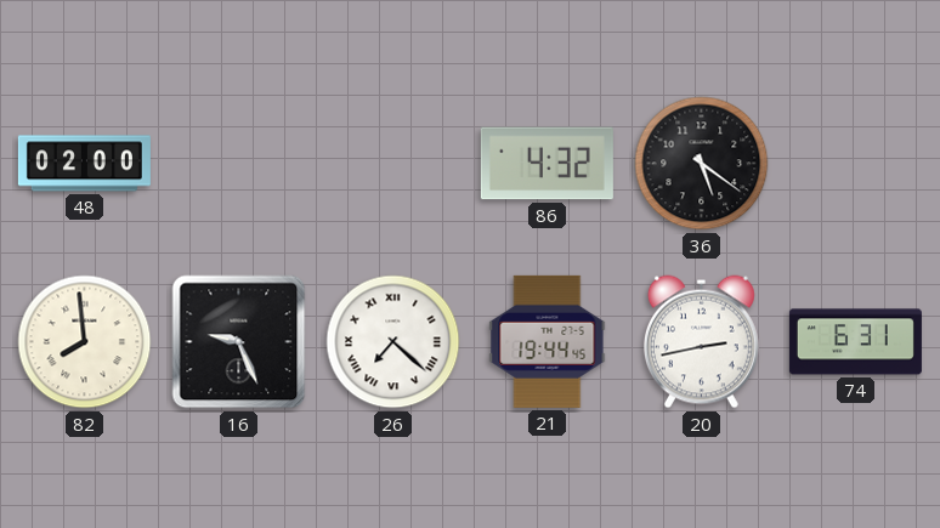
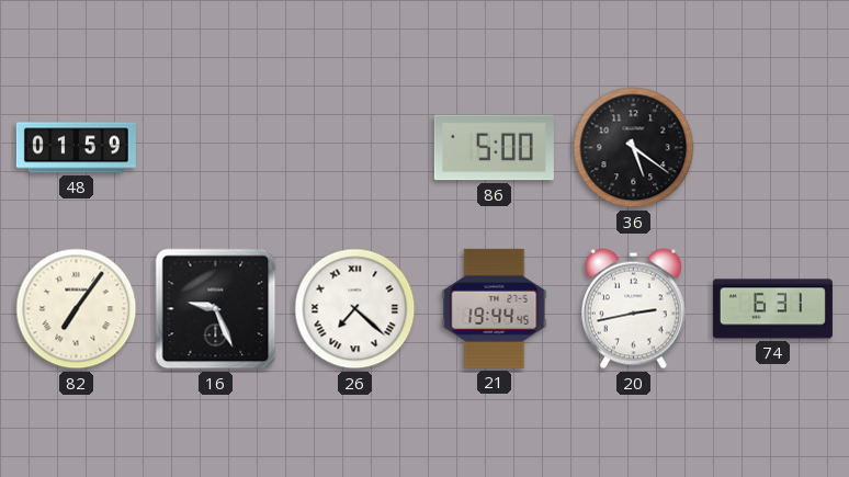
48: 02:00 -> 01:59 (76, 148)
86: 4:32 -> 5:00 (494, 148)
82: 7:59 -> 7:06 (77, 309)
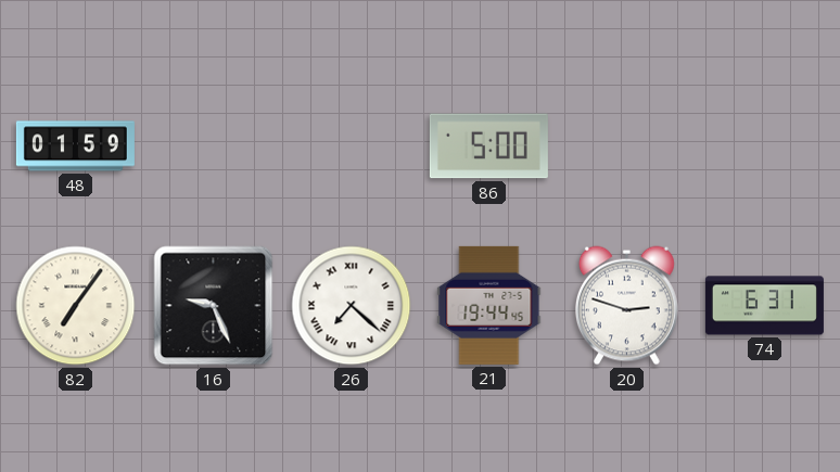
36: 5:21 -> none (634, 148)
20: 2:43 -> 2:48 (626, 306)
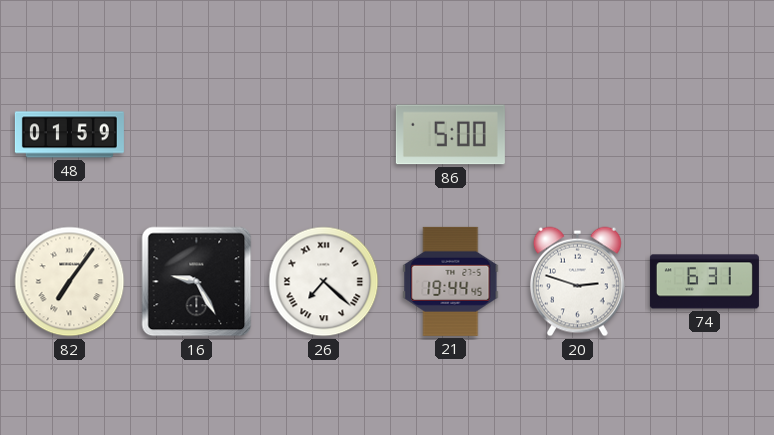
16: 9:26 -> 9:25 (197, 282)
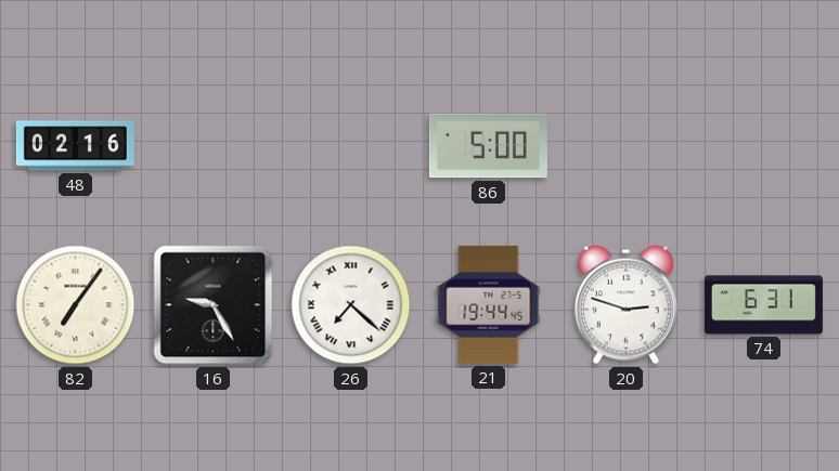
48: 01:59 -> 02:16 (75, 146)
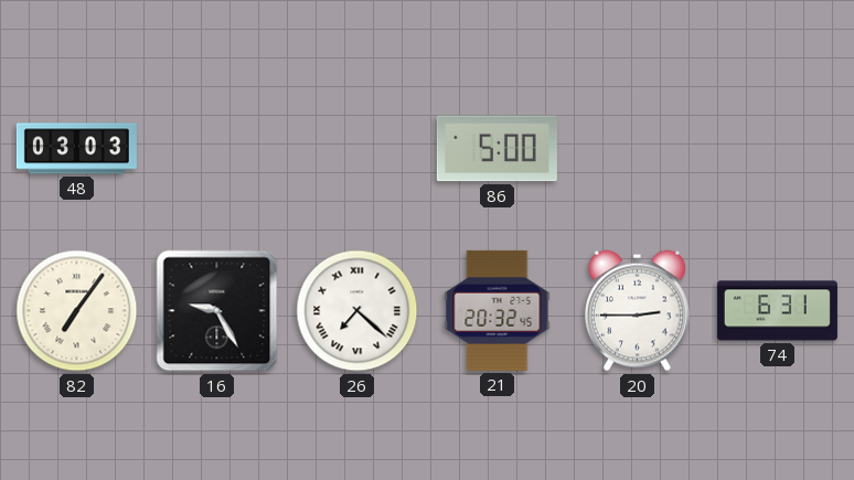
48: 02:16 -> 03:03 (76, 149)
21: 19:44 -> 20:32 (498, 310)
20: 2:48 -> 2:45 (637, 311)
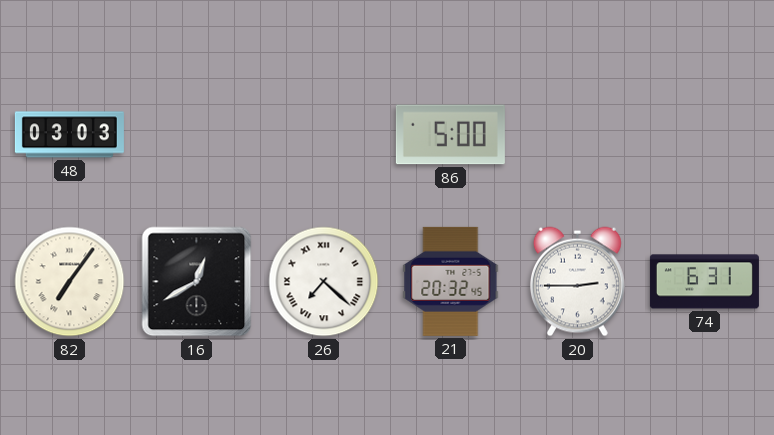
16: 9:25 -> 12:40 (197, 282)
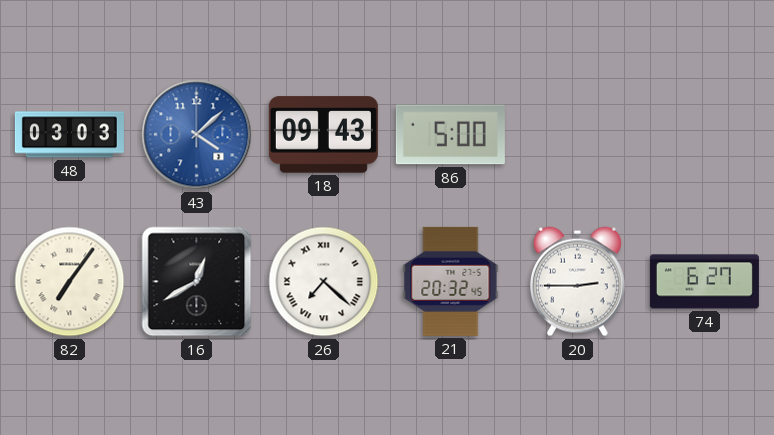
43: none -> 4:08 (197, 135)
18: none -> 09:43 (323, 135)
74: 6:31 -> 6:27 (704, 282)
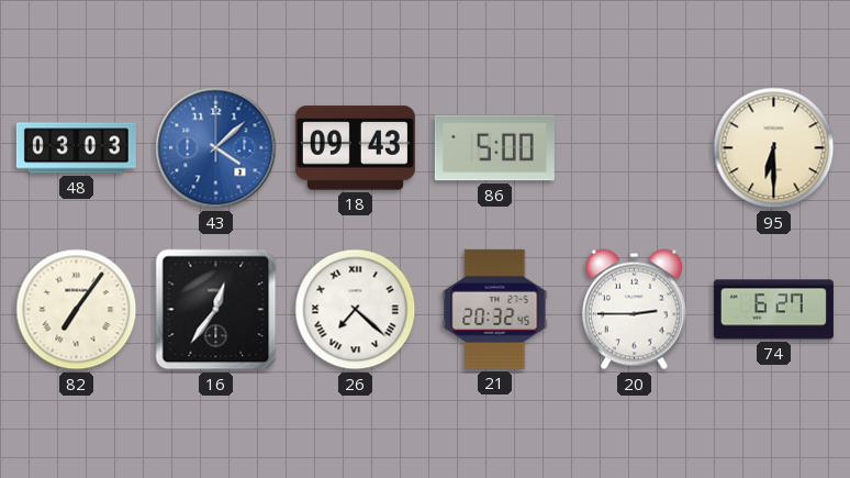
95: none -> 6:30 (774, 148)
16: 12:40 -> 12:36 (216, 310)
